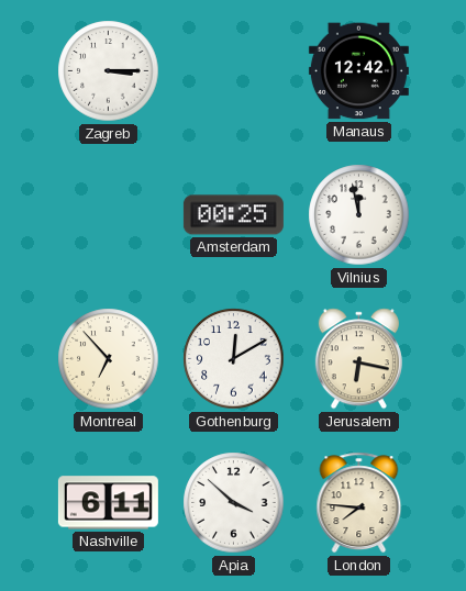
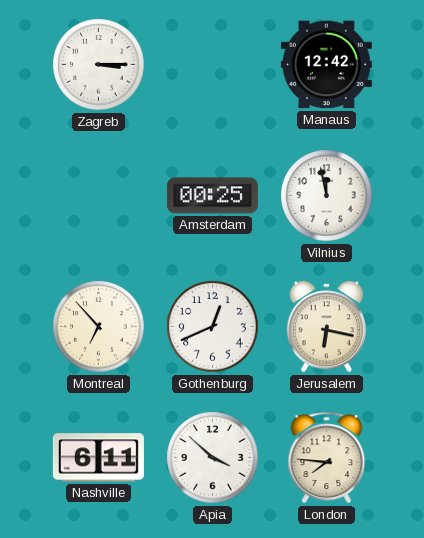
Gothenburg: 12:10 -> 12:41 (213, 327)
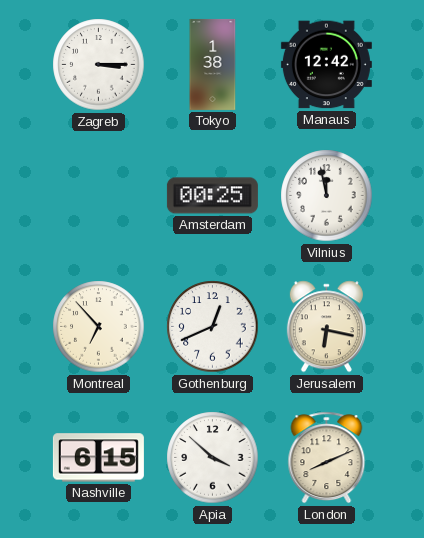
Tokyo: none -> 1:38 (213, 64)
Nashville: 6:11 -> 6:15 (98, 458)
London: 7:46 -> 8:11 (327, 458)
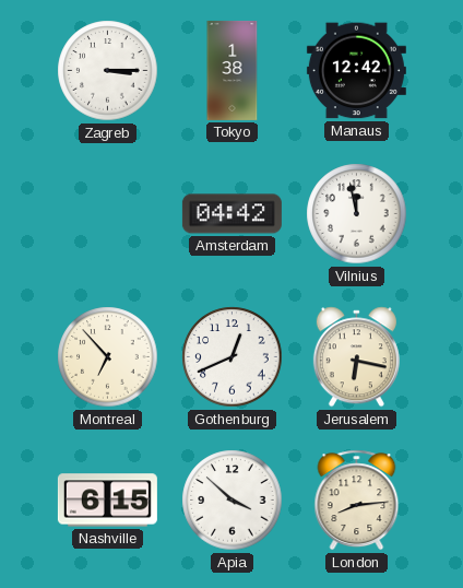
Amsterdam: 00:25 -> 04:42 (231, 214)
London: 8:11 -> 8:14 (357, 501)
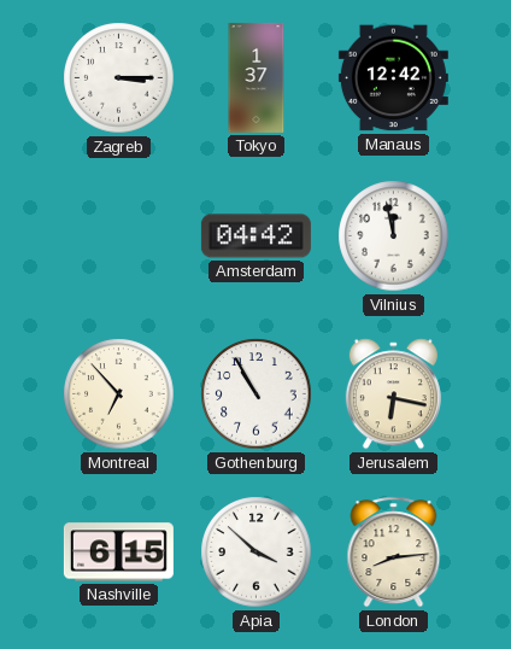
Tokyo: 1:38 -> 1:37 (257, 77)
Gothenburg: 12:41 -> 10:55 (257, 394)
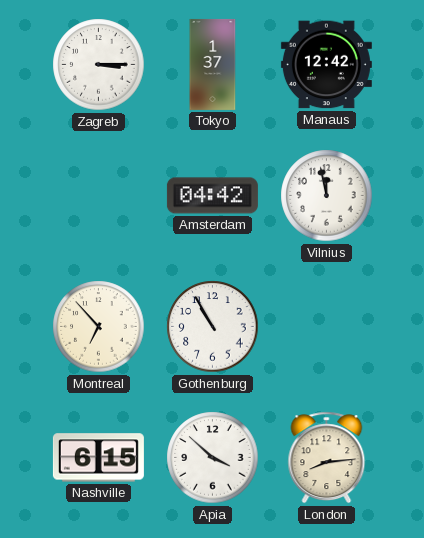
Jerusalem: 6:17 -> none (393, 394)
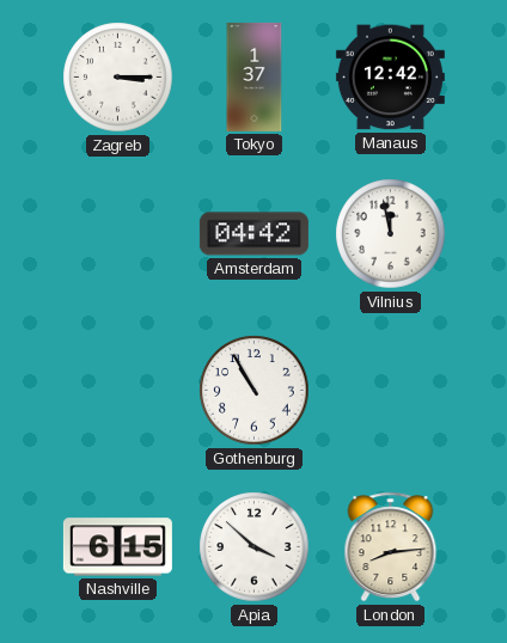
Montreal: 6:53 -> none (99, 327)
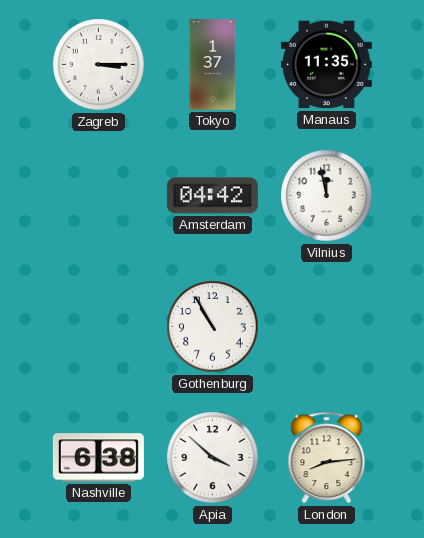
Manaus: 12:42 -> 11:35 (326, 65)
Nashville: 6:15 -> 6:38 (98, 458)
